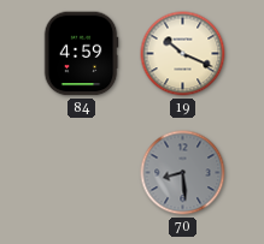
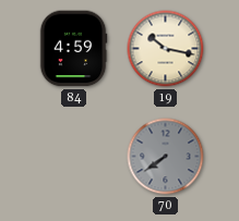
19: 10:19 -> 10:17 (166, 49)
70: 8:29 -> 7:39 (166, 157)
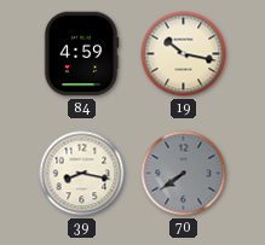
39: none -> 8:17 (82, 174)
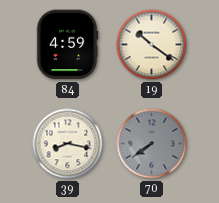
19: 10:17 -> 10:21 (152, 45)
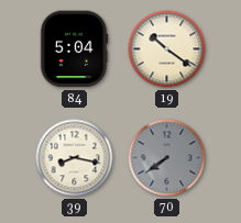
84: 4:59 -> 5:04 (74, 49)
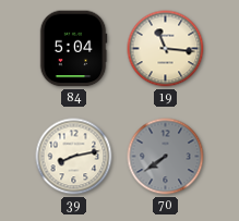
19: 10:21 -> 11:16 (166, 49)
39: 8:17 -> 8:13 (74, 157)
